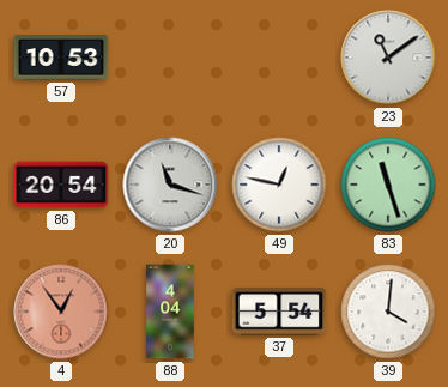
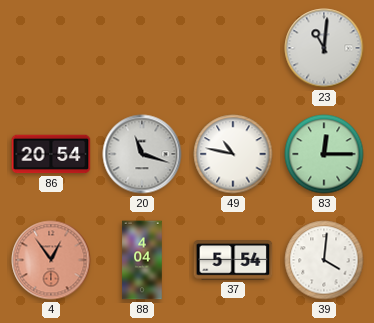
57: 10:53 -> none (61, 58)
23: 11:09 -> 11:01 (324, 48)
49: 12:47 -> 10:47 (233, 154)
83: 11:27 -> 12:15 (324, 154)
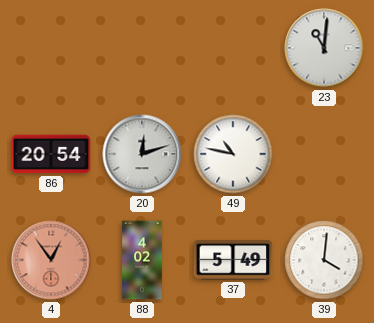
20: 11:18 -> 12:12 (142, 154)
83: 12:15 -> none (324, 154)
88: 4:04 -> 4:02 (142, 260)
37: 5:54 -> 5:49 (233, 260)
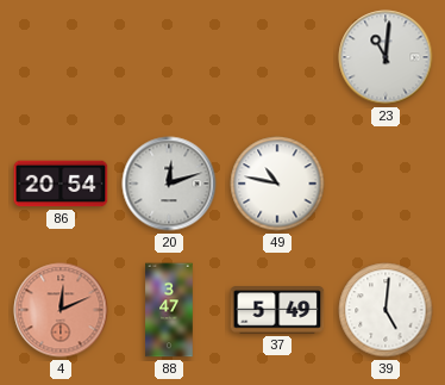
4: 12:54 -> 12:11 (61, 310)
88: 4:02 -> 3:47 (169, 310)
39: 4:01 -> 5:01 (386, 310)
